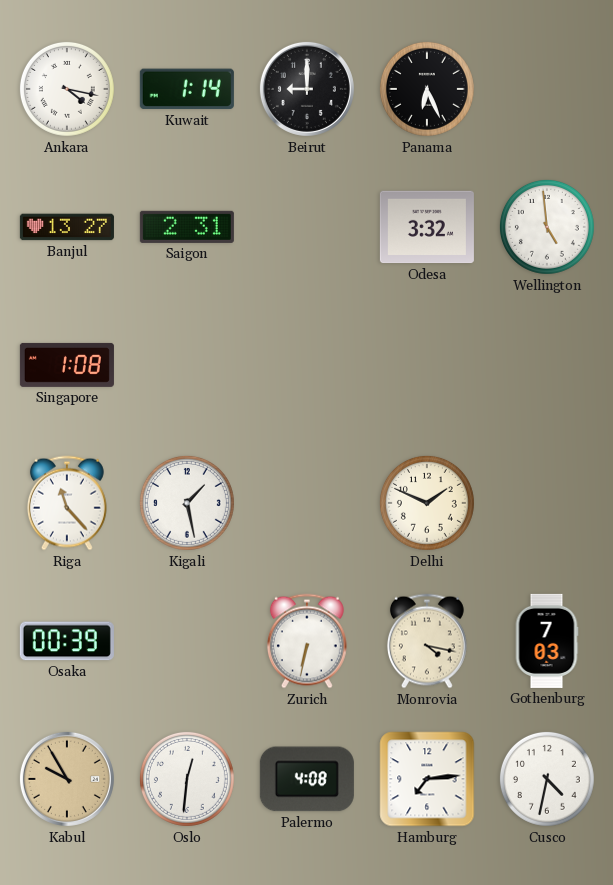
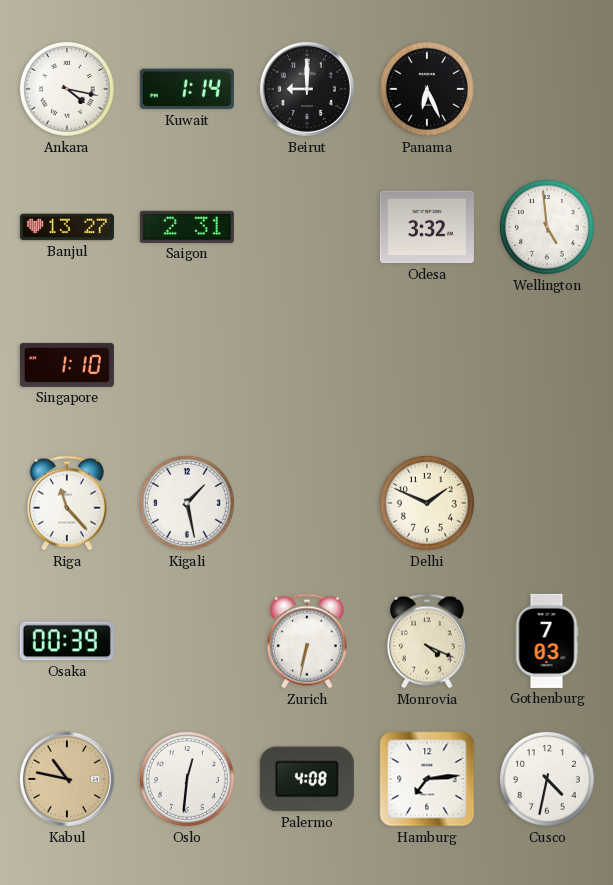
Singapore: 1:08 -> 1:10 (67, 365)
Monrovia: 4:17 -> 4:19 (427, 641)
Kabul: 9:55 -> 10:47 (67, 779)
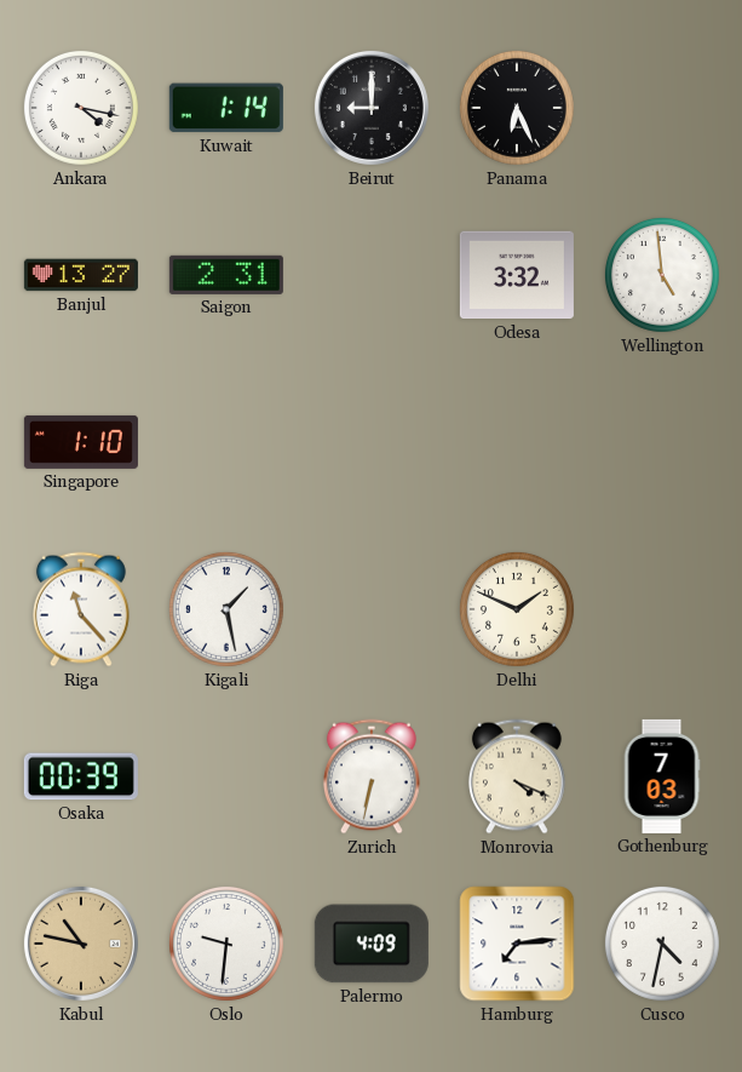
Oslo: 12:31 -> 9:31 (226, 944)
Palermo: 4:08 -> 4:09 (372, 944)
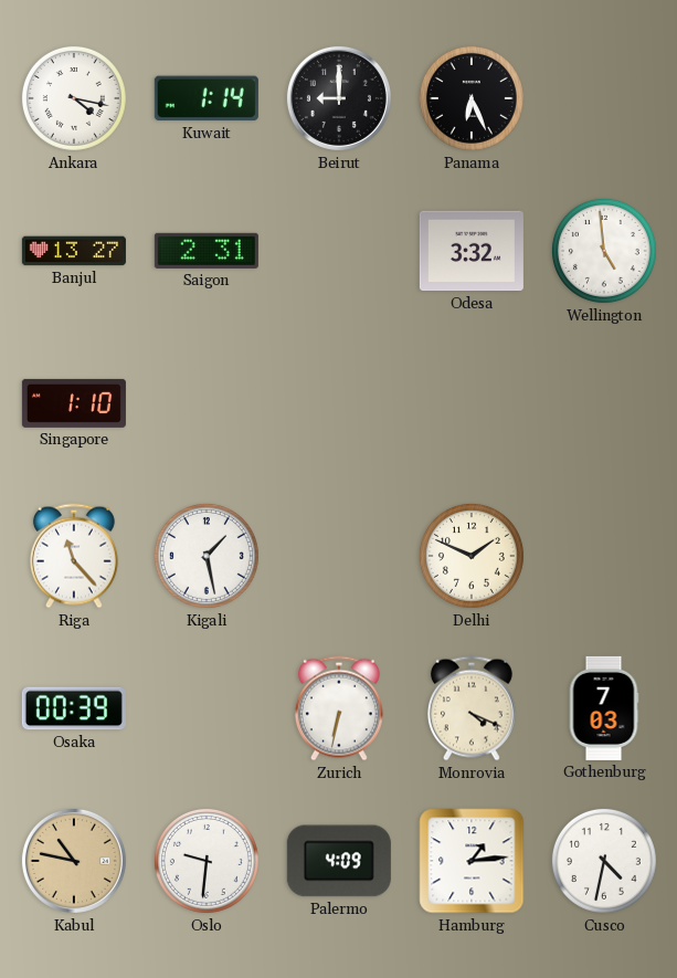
Hamburg: 7:14 -> 1:14 (472, 861)
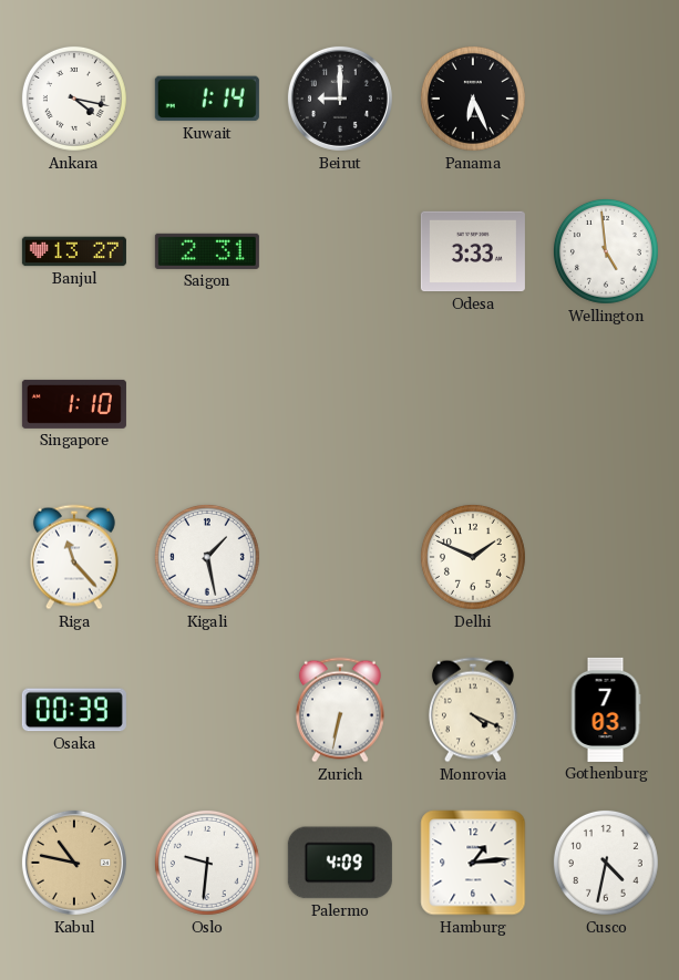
Odesa: 3:32 -> 3:33 (473, 251)
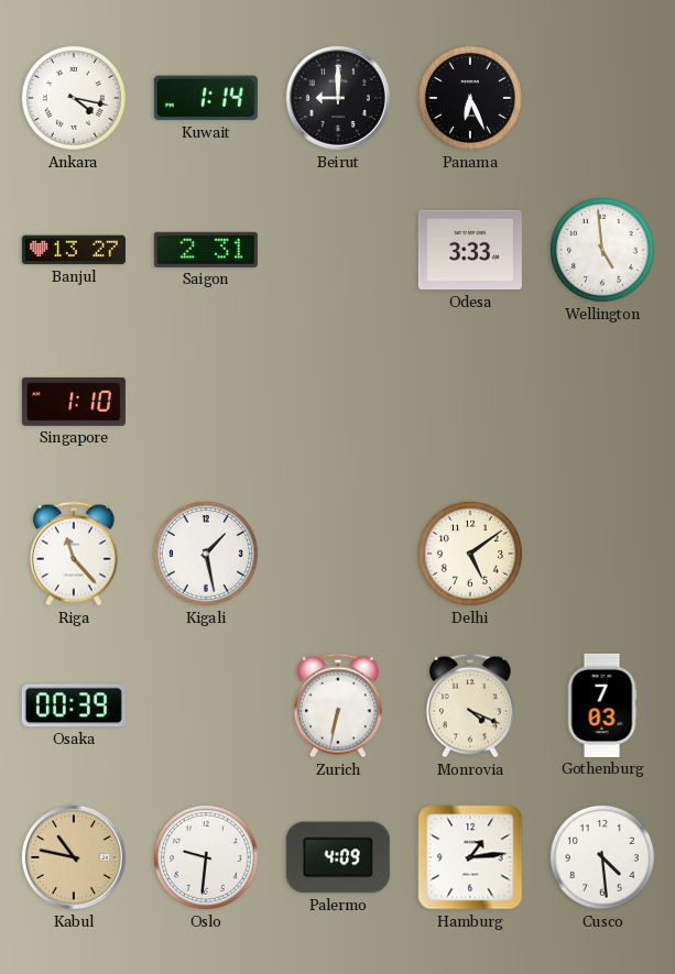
Delhi: 1:49 -> 5:09 (470, 554)
Cusco: 4:32 -> 4:29 (602, 857)
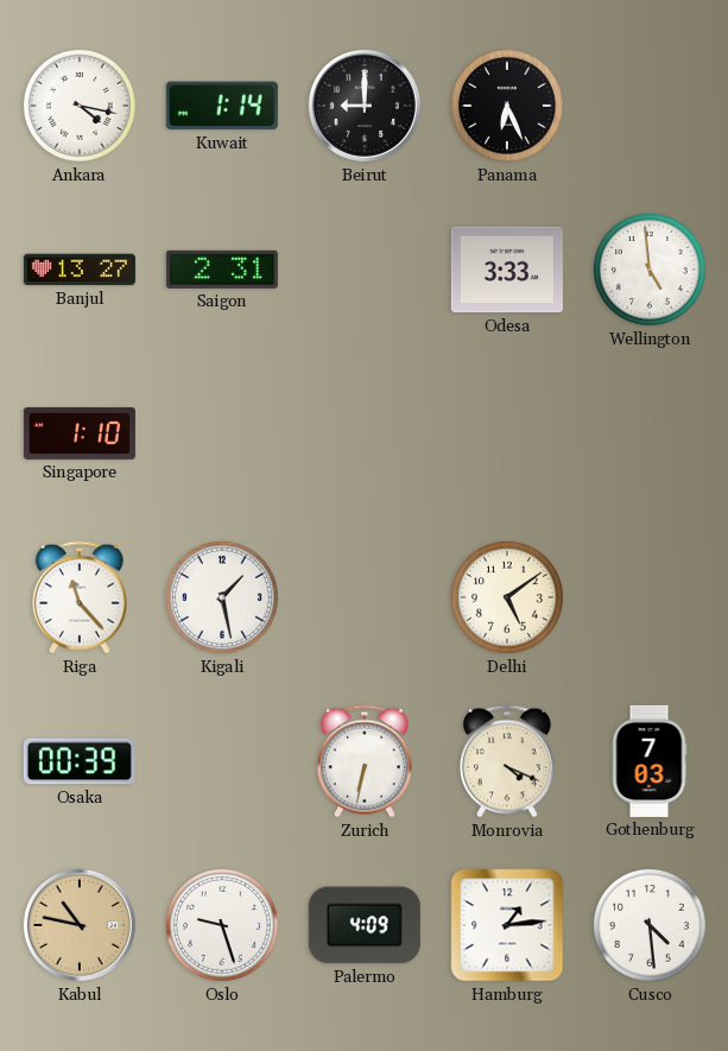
Oslo: 9:31 -> 9:27 (222, 925)
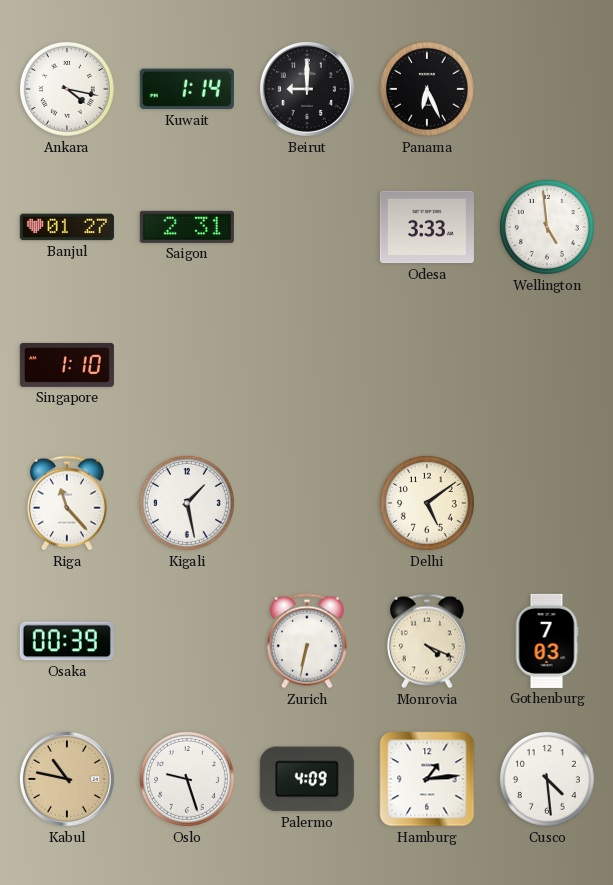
Banjul: 13:27 -> 01:27 (67, 227)
